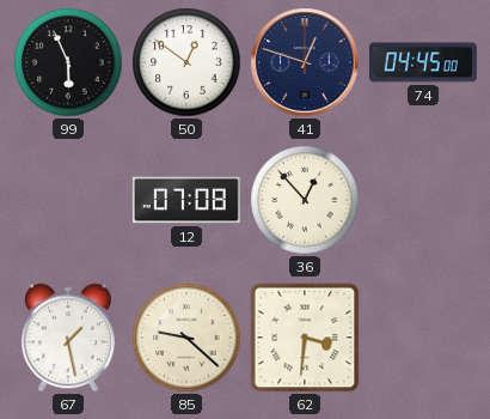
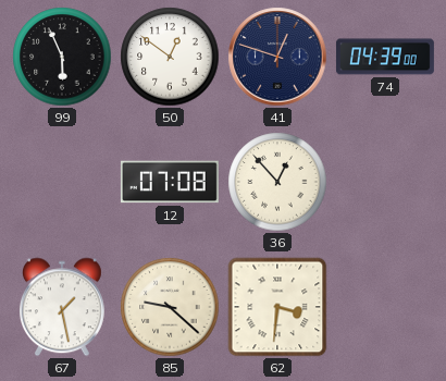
74: 04:45 -> 04:39 (385, 57)
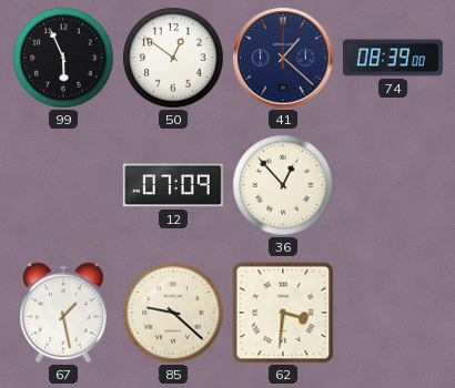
41: 12:48 -> 1:22 (283, 58)
74: 04:39 -> 08:39 (393, 58)
12: 07:08 -> 07:09 (173, 185)
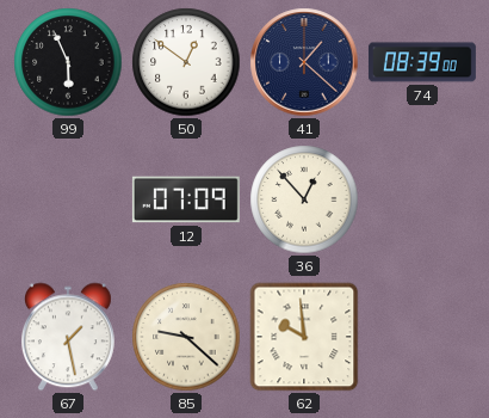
62: 3:31 -> 9:59 (304, 337)
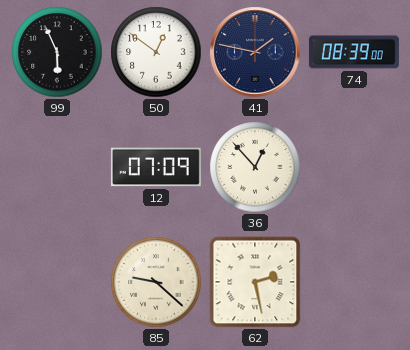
41: 1:22 -> 1:47 (255, 52)
67: 1:28 -> none (68, 337)
62: 9:59 -> 2:28 (255, 282)
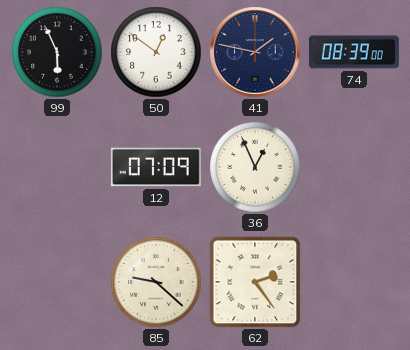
36: 12:53 -> 12:56 (255, 167)
62: 2:28 -> 2:24 (255, 282)
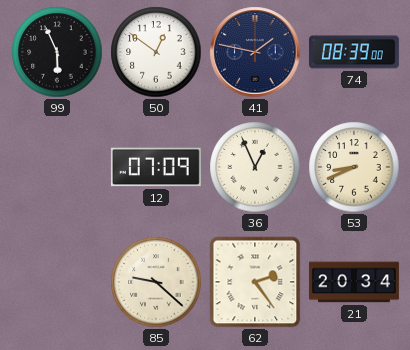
53: none -> 8:41 (354, 167)
21: none -> 20:34 (354, 282)
